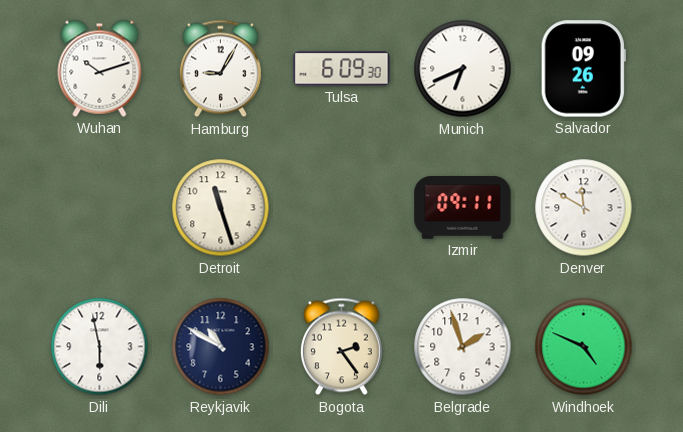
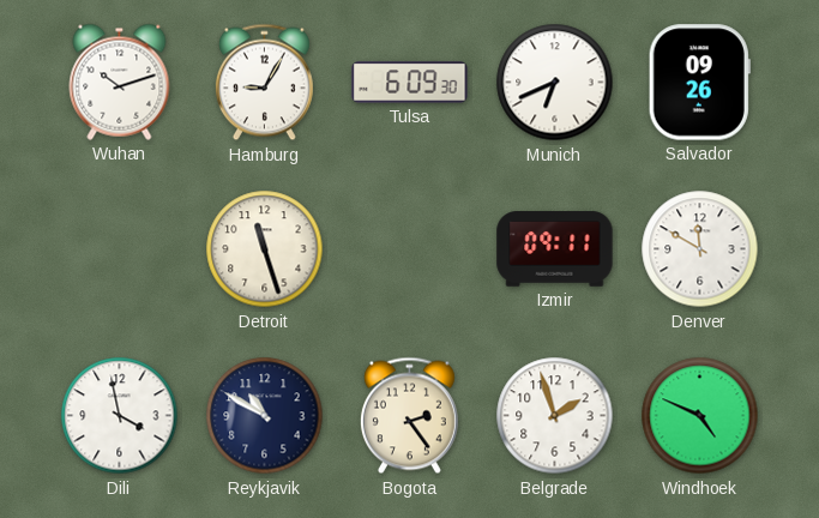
Dili: 5:58 -> 3:58 (120, 416)
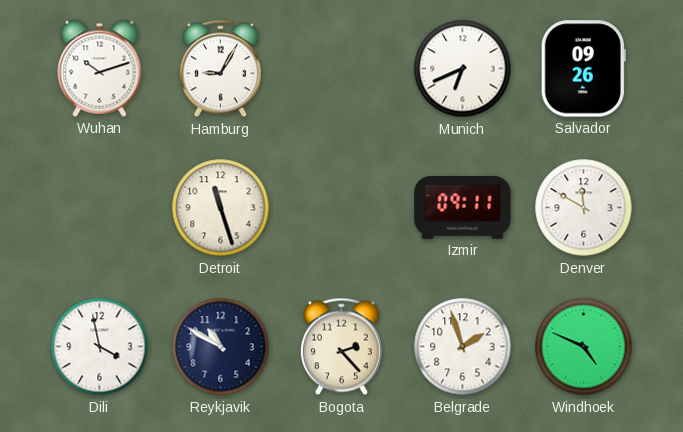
Tulsa: 6:09 -> none (410, 83)
Bogota: 2:24 -> 2:23 (341, 347)
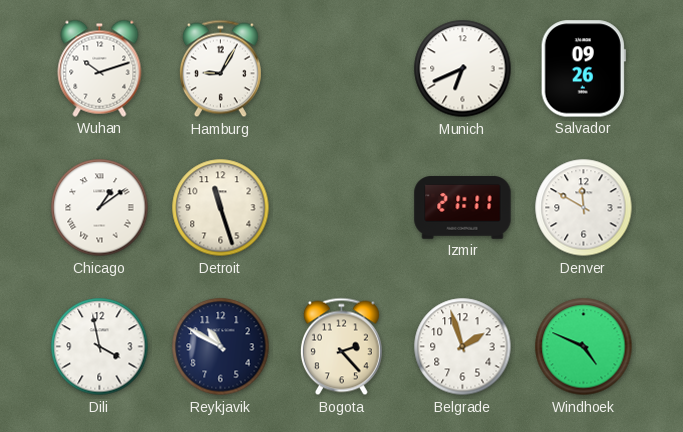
Chicago: none -> 1:09 (100, 208)
Izmir: 09:11 -> 21:11 (463, 208)
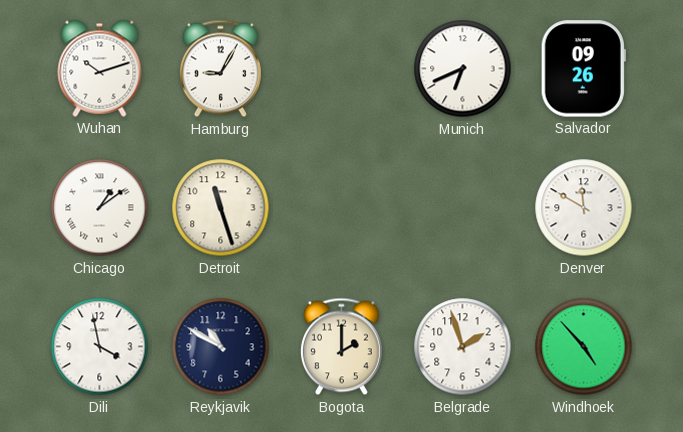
Izmir: 21:11 -> none (463, 208)
Bogota: 2:23 -> 2:00 (341, 347)
Windhoek: 4:49 -> 4:53 (584, 347)
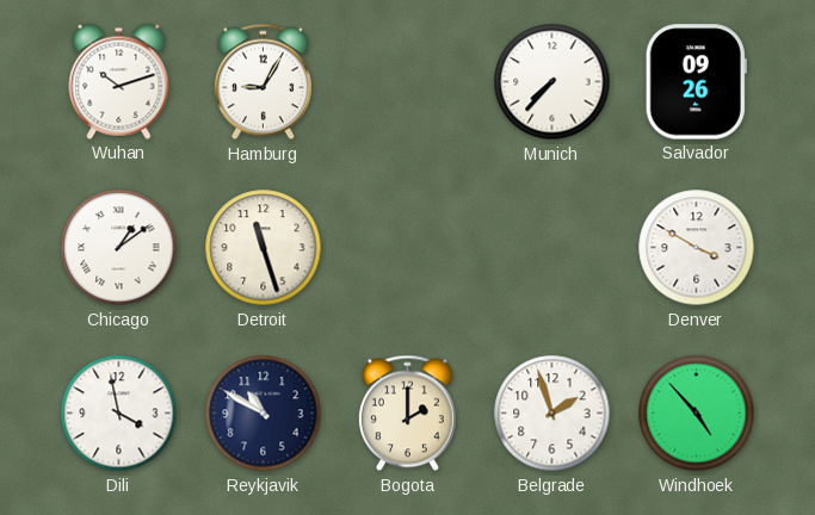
Munich: 6:41 -> 7:37 (552, 82)
Denver: 11:50 -> 3:50 (697, 248)
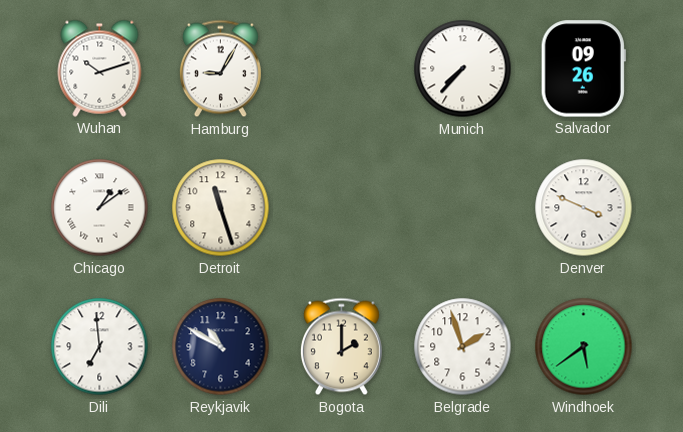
Denver: 3:50 -> 3:49 (584, 208)
Dili: 3:58 -> 6:59 (100, 347)
Windhoek: 4:53 -> 5:39 (584, 347)
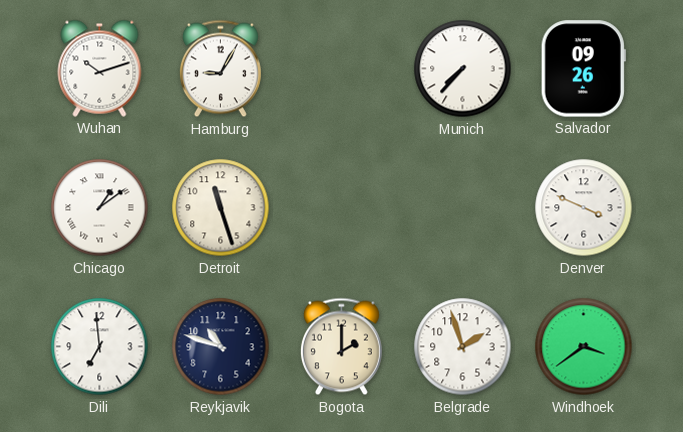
Reykjavik: 10:50 -> 10:48 (221, 347)
Windhoek: 5:39 -> 3:39 (584, 347)
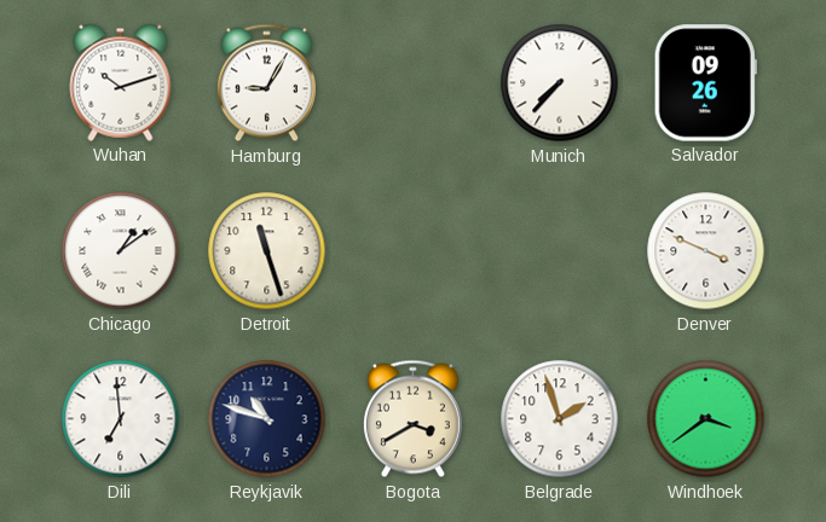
Bogota: 2:00 -> 3:40 (412, 419)
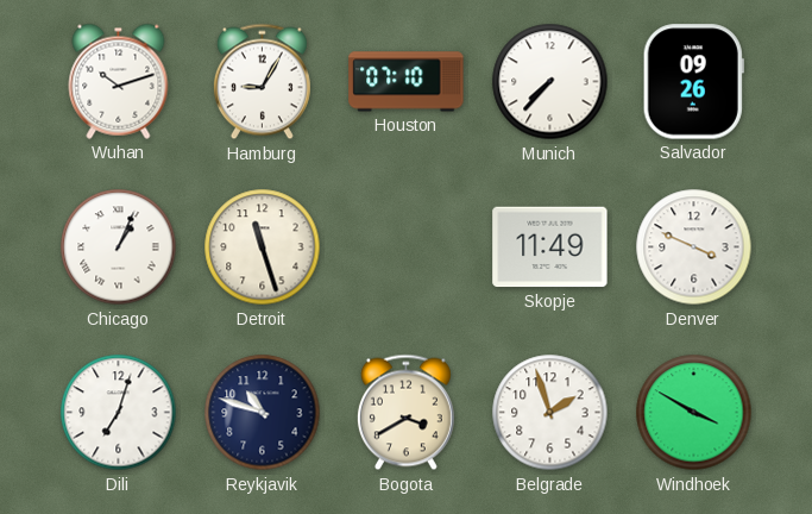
Houston: none -> 07:10 (407, 82)
Chicago: 1:09 -> 1:04 (119, 247)
Skopje: none -> 11:49 (550, 247)
Dili: 6:59 -> 7:03 (119, 413)
Windhoek: 3:39 -> 3:50 (694, 413)
